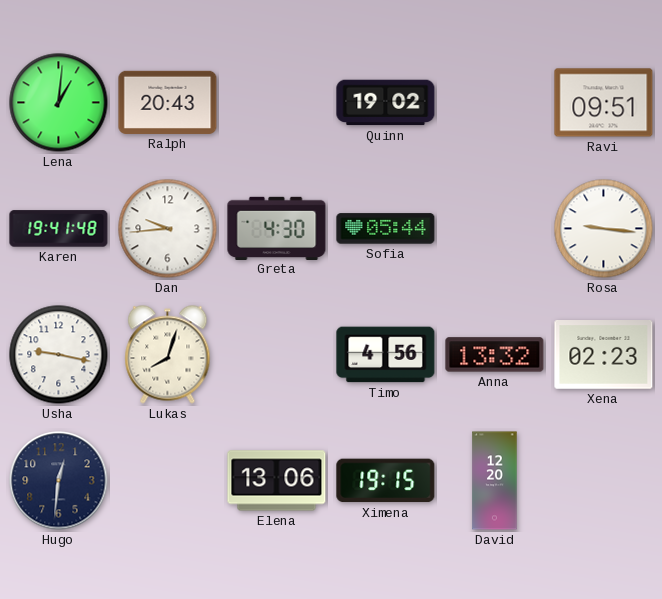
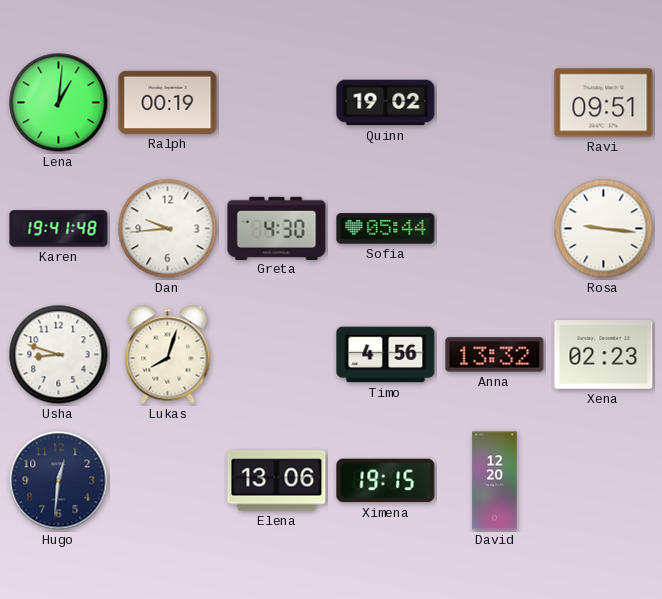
Ralph: 20:43 -> 00:19 (168, 102)
Usha: 9:17 -> 8:48 (59, 355)
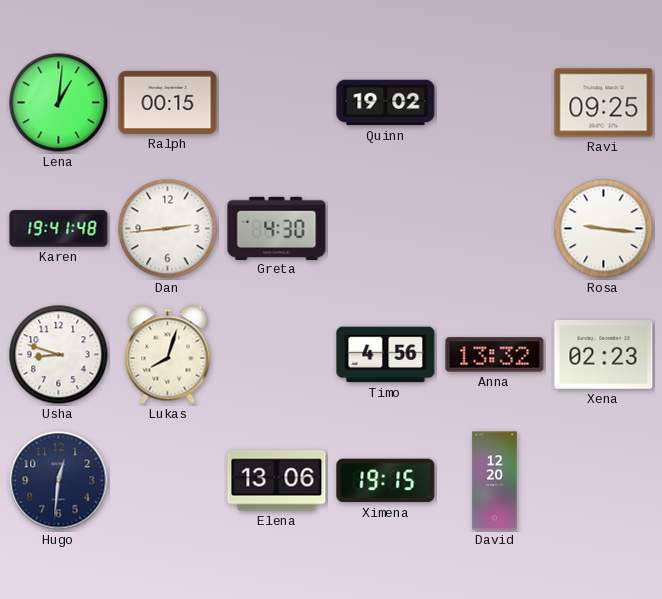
Ralph: 00:19 -> 00:15 (168, 102)
Ravi: 09:51 -> 09:25 (604, 103)
Dan: 9:44 -> 2:44 (168, 229)
Sofia: 05:44 -> none (386, 229)
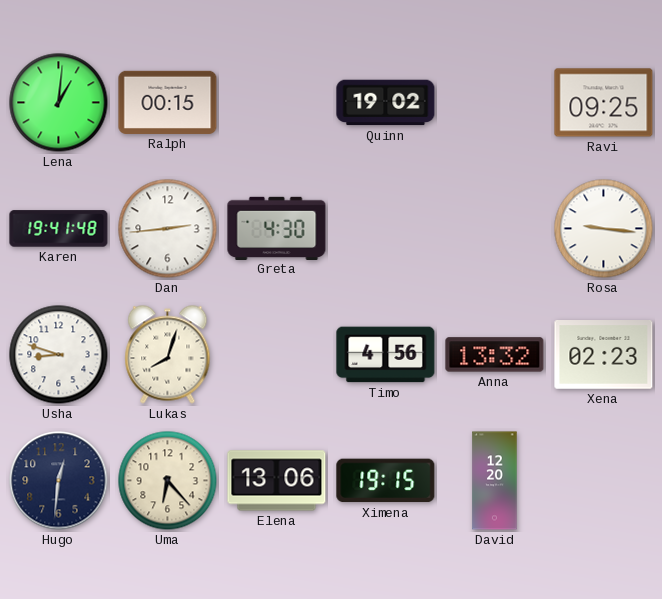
Uma: none -> 6:23 (168, 481)
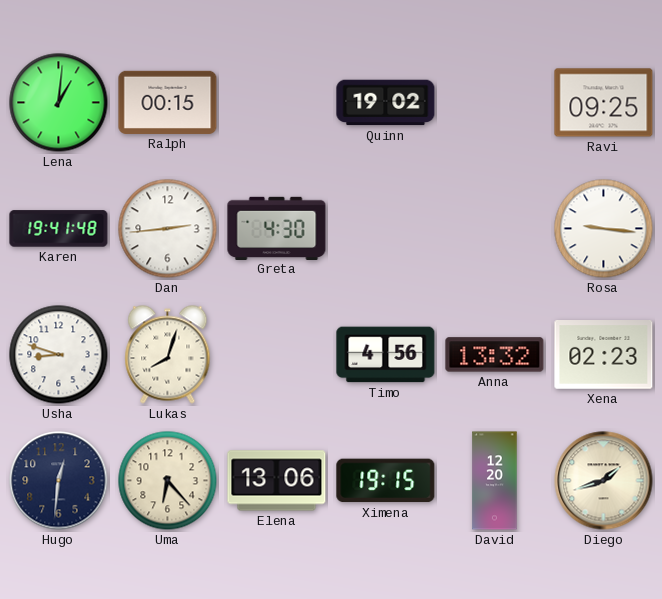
Diego: none -> 1:42 (604, 481)
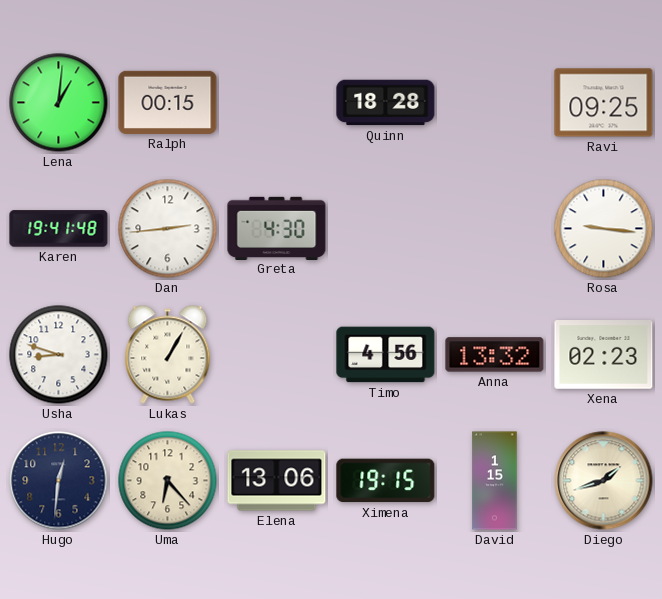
Quinn: 19:02 -> 18:28 (386, 103)
Lukas: 8:03 -> 1:05 (168, 355)
David: 12:20 -> 1:15 (495, 481)
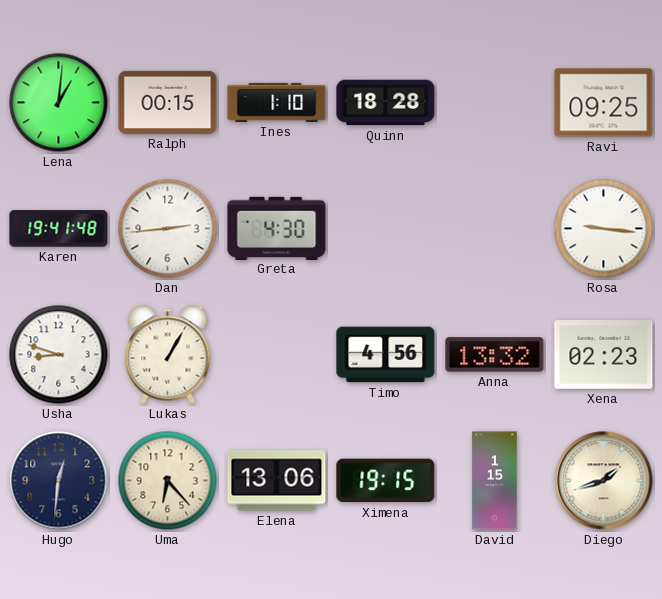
Ines: none -> 1:10 (277, 102)
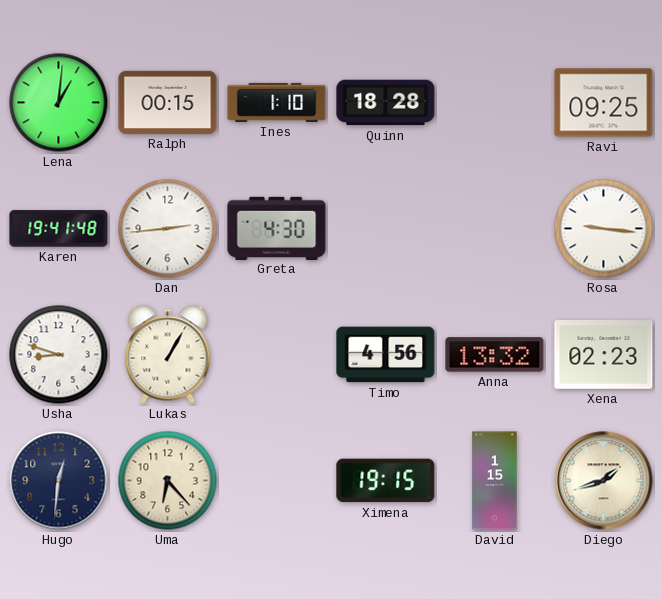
Elena: 13:06 -> none (277, 481)
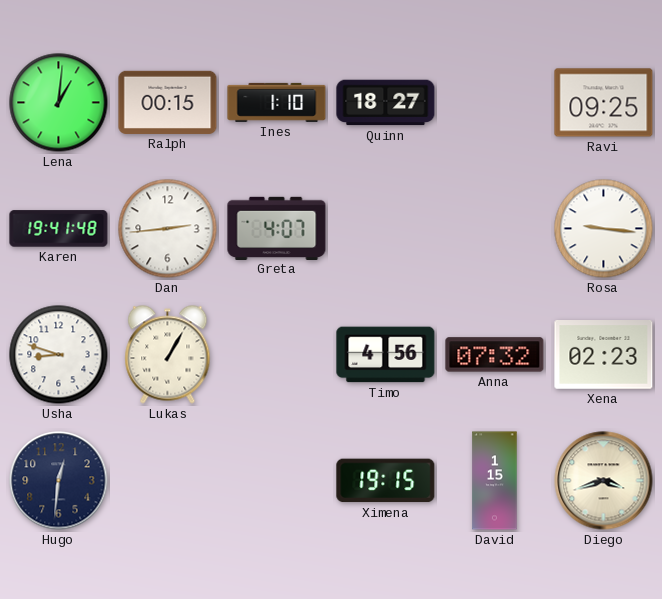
Quinn: 18:28 -> 18:27 (386, 103)
Greta: 4:30 -> 4:07 (277, 228)
Anna: 13:32 -> 07:32 (495, 355)
Uma: 6:23 -> none (168, 481)
Diego: 1:42 -> 3:42 (604, 481)
